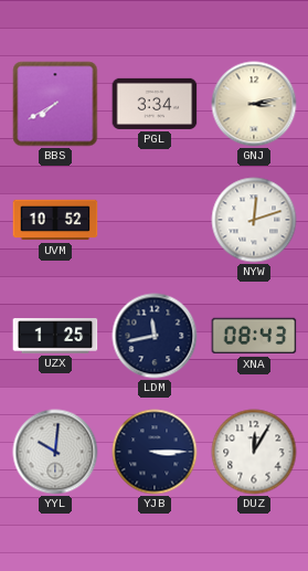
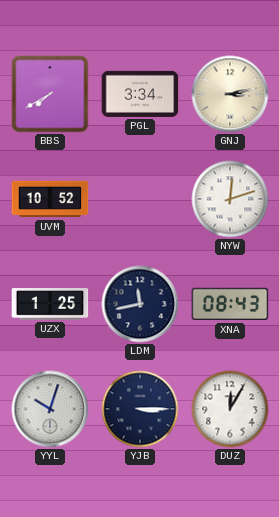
YYL: 10:01 -> 10:03 (50, 409)
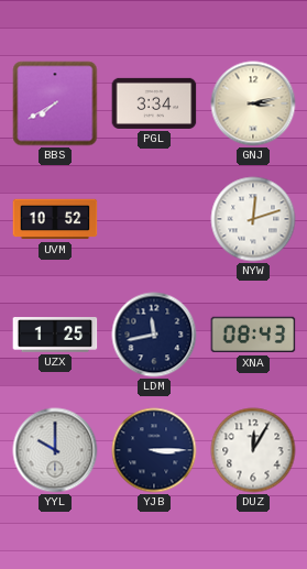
YYL: 10:03 -> 10:00 (55, 450)
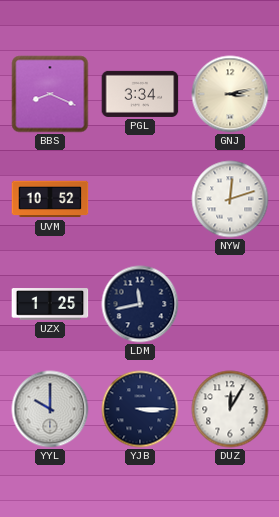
BBS: 7:40 -> 8:19 (50, 94)
XNA: 08:43 -> none (253, 335)
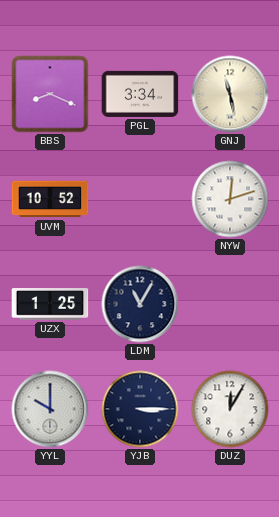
GNJ: 3:13 -> 11:28 (230, 94)
LDM: 11:43 -> 11:05 (140, 304)
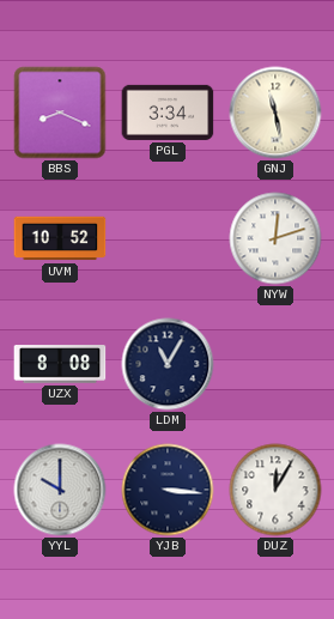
UZX: 1:25 -> 8:08 (60, 364)
YJB: 3:15 -> 3:16 (168, 490)
